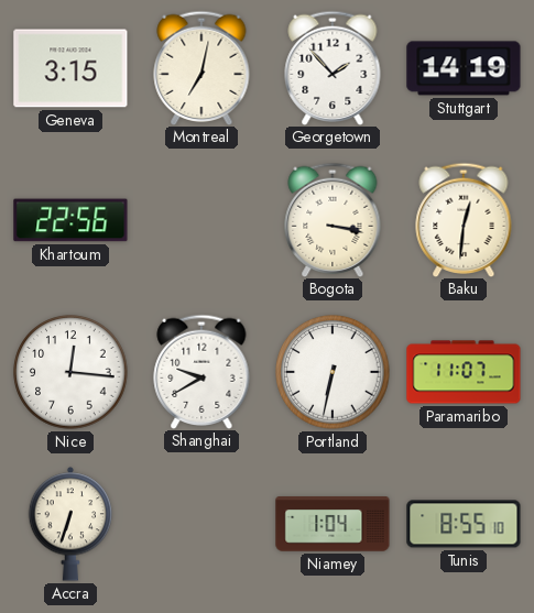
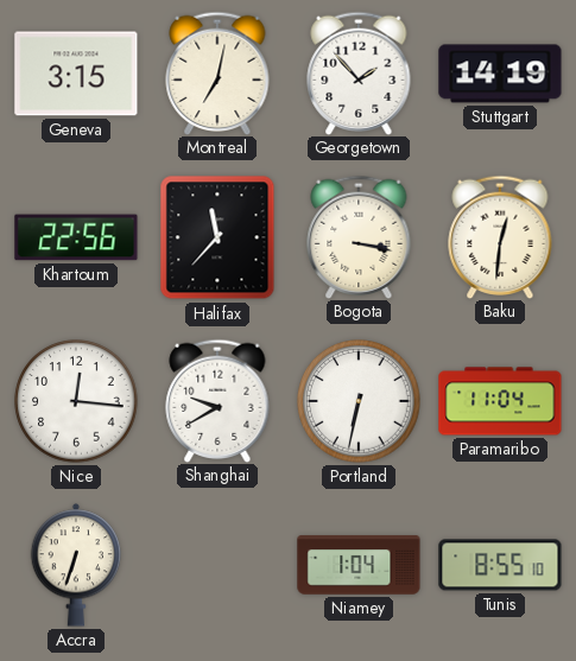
Halifax: none -> 11:37 (217, 237)
Paramaribo: 11:07 -> 11:04 (500, 401)
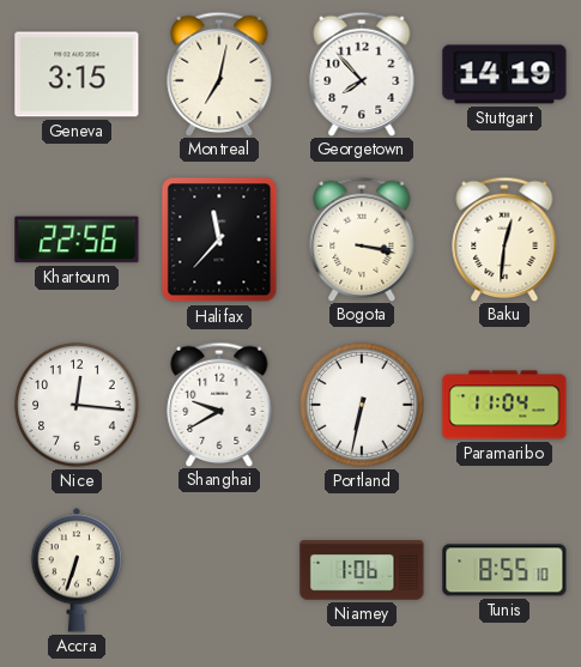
Georgetown: 1:53 -> 7:53 (362, 73)
Niamey: 1:04 -> 1:06 (362, 570)
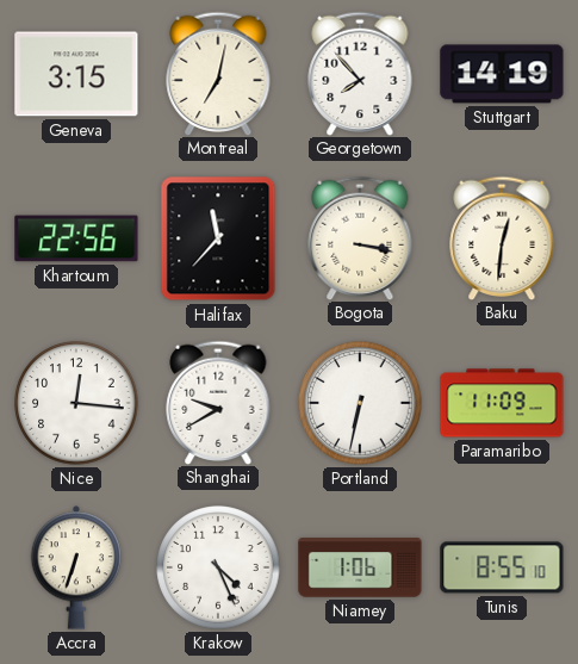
Paramaribo: 11:04 -> 11:09 (502, 403)
Krakow: none -> 4:26 (218, 567)
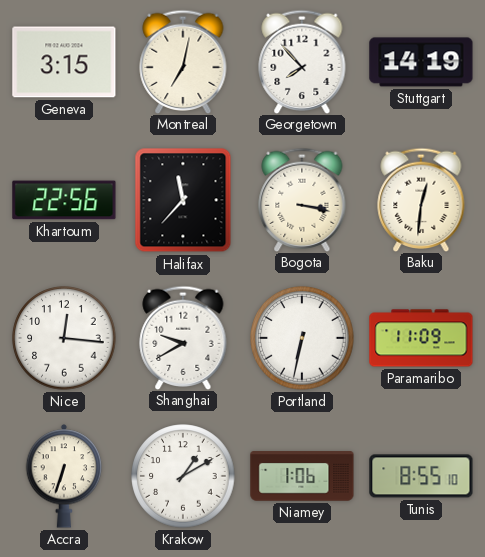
Krakow: 4:26 -> 1:10 (183, 476)
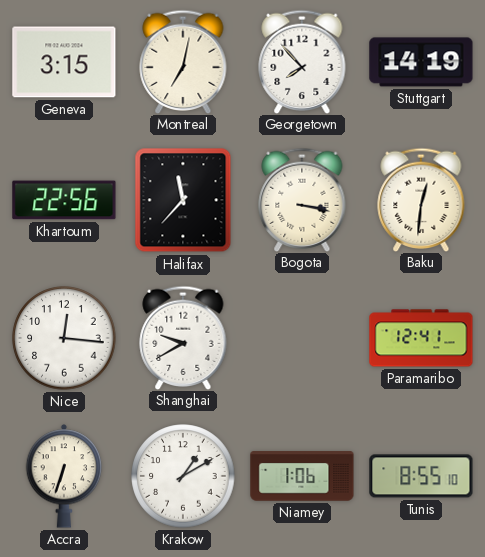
Portland: 6:32 -> none (302, 338)
Paramaribo: 11:09 -> 12:41 (421, 338)
